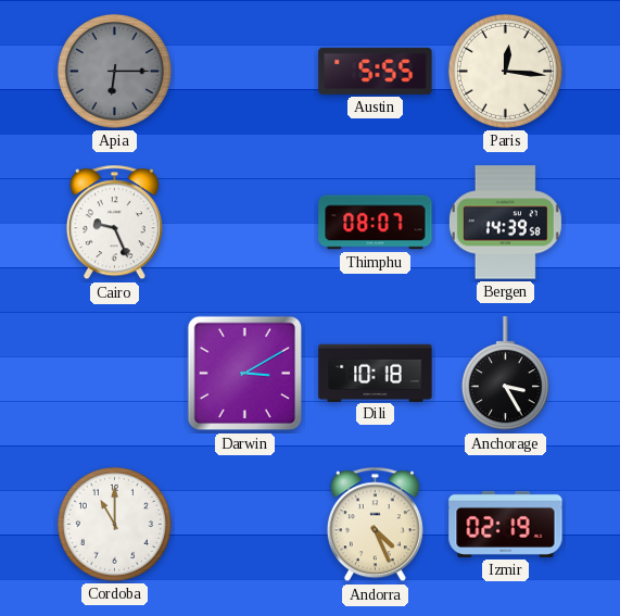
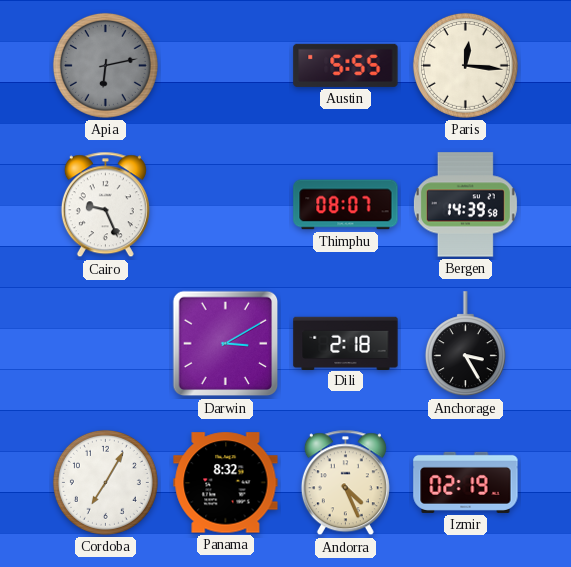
Apia: 6:15 -> 6:13 (105, 65)
Dili: 10:18 -> 2:18 (346, 343)
Cordoba: 11:00 -> 7:05 (105, 482)
Panama: none -> 8:32 (226, 483)
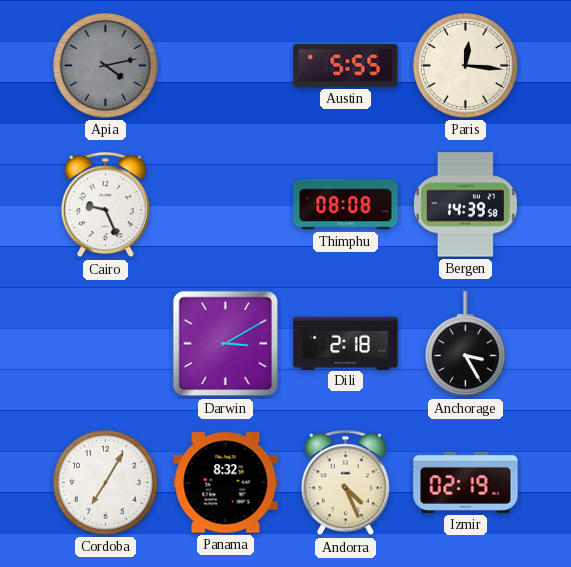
Apia: 6:13 -> 4:13 (105, 65)
Thimphu: 08:07 -> 08:08 (346, 205)
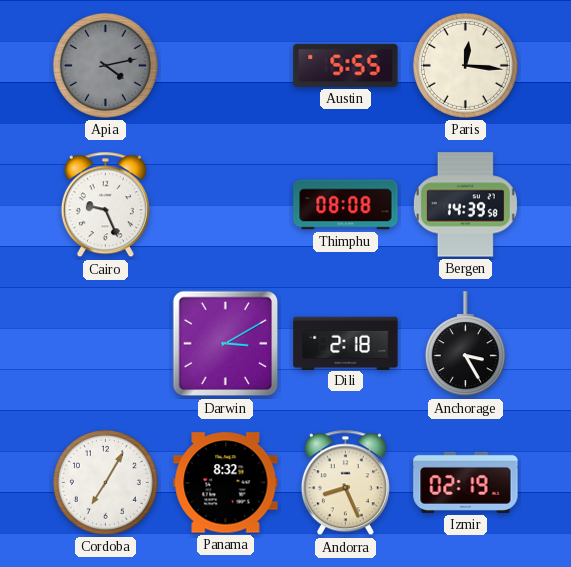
Andorra: 4:26 -> 8:26 (345, 483)
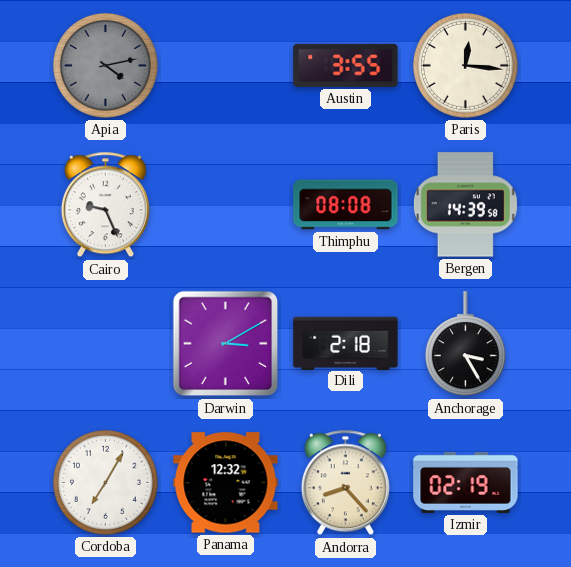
Austin: 5:55 -> 3:55 (346, 65)
Panama: 8:32 -> 12:32 (226, 483)
Andorra: 8:26 -> 8:23 (345, 483)
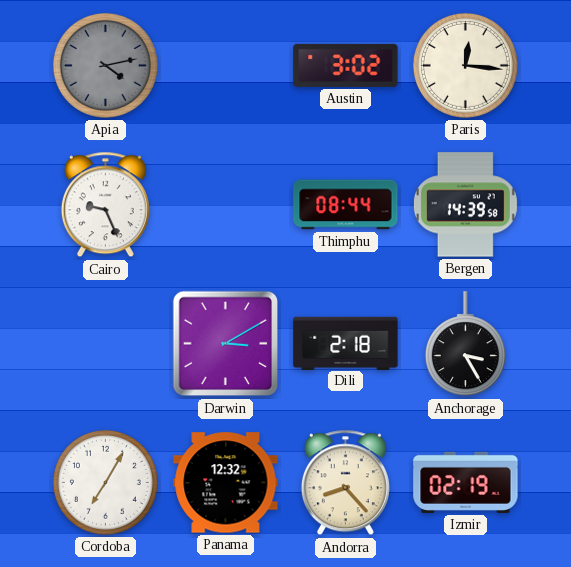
Austin: 3:55 -> 3:02 (346, 65)
Thimphu: 08:08 -> 08:44 (346, 205)
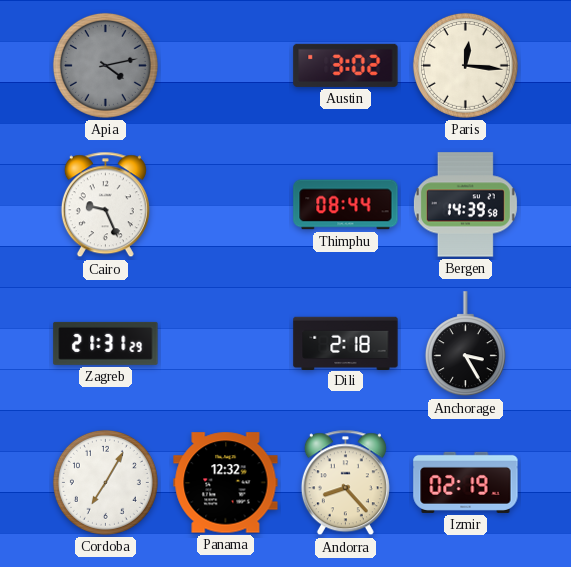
Zagreb: none -> 21:31 (106, 343)
Darwin: 3:10 -> none (226, 344)
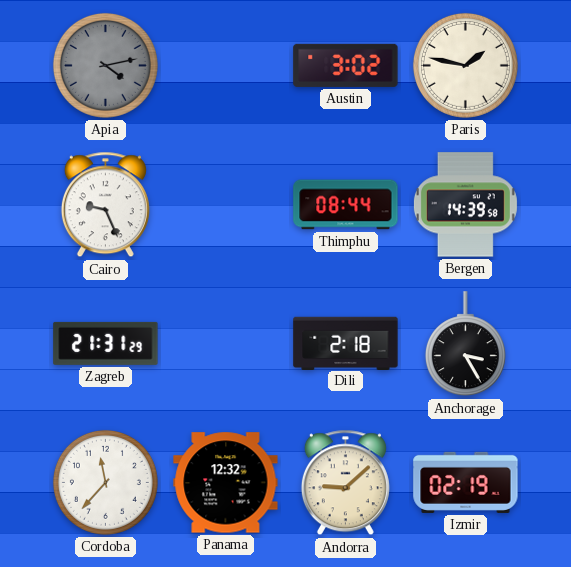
Paris: 12:16 -> 1:47 (465, 65)
Cordoba: 7:05 -> 11:37 (105, 482)
Andorra: 8:23 -> 9:08 (345, 483)
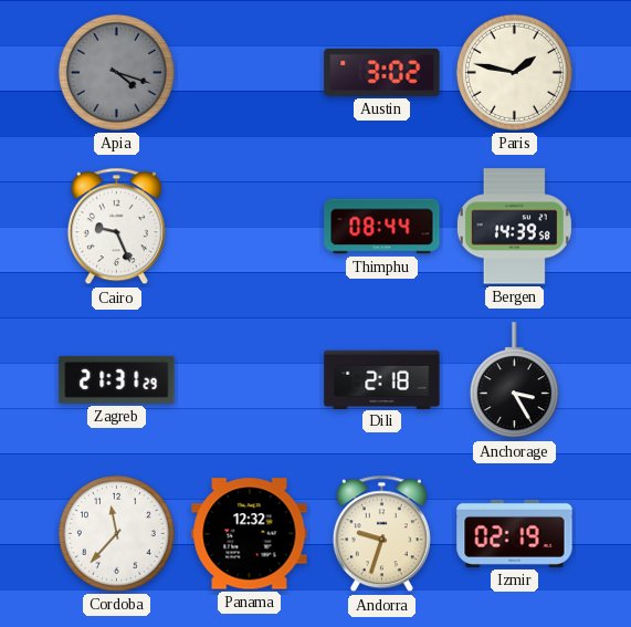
Apia: 4:13 -> 4:18 (116, 72)
Andorra: 9:08 -> 9:33 (381, 534)
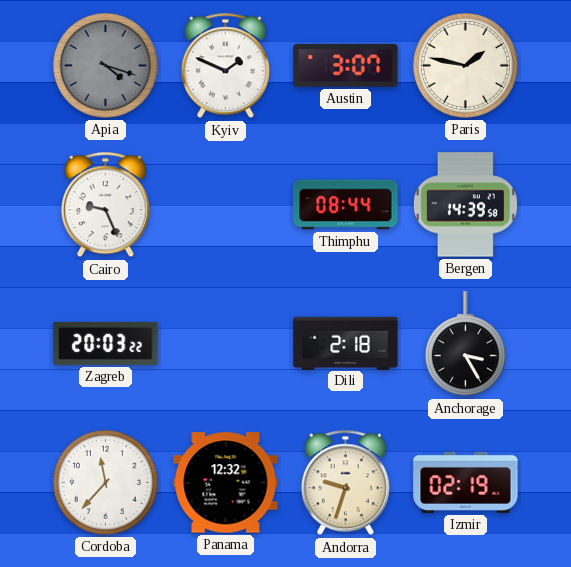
Kyiv: none -> 1:49 (225, 66)
Austin: 3:02 -> 3:07 (346, 65)
Zagreb: 21:31 -> 20:03 (106, 343)
